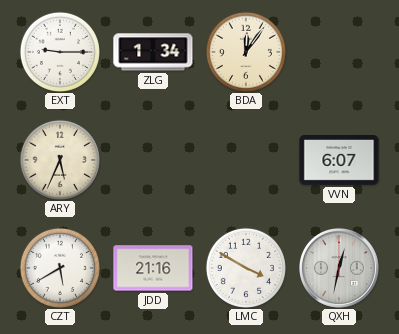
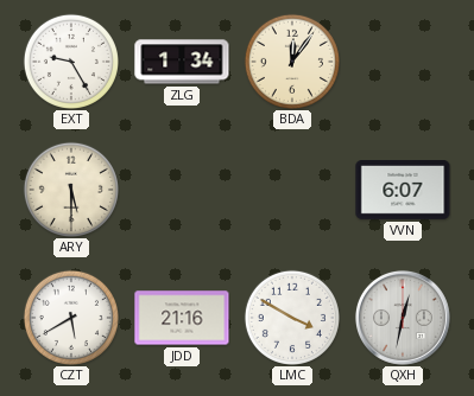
EXT: 9:15 -> 9:25 (71, 62)
ARY: 5:34 -> 5:30 (71, 190)
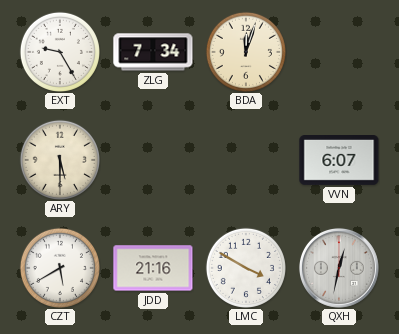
ZLG: 1:34 -> 7:34 (153, 52)
BDA: 12:06 -> 12:03 (246, 52)
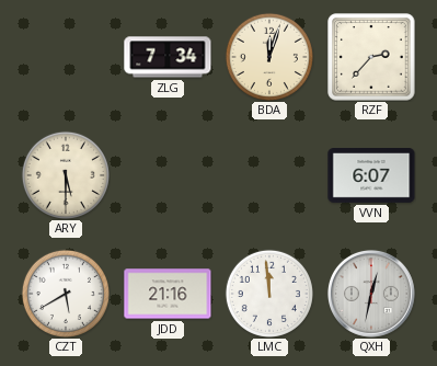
EXT: 9:25 -> none (60, 52)
RZF: none -> 2:37 (371, 57)
LMC: 3:50 -> 11:59 (269, 294)
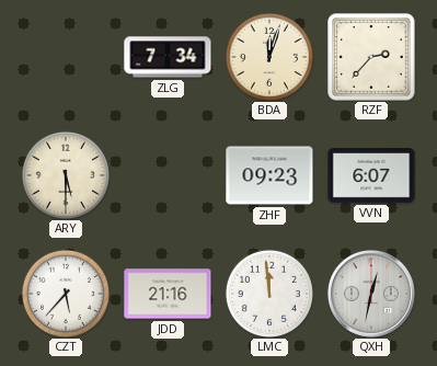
ZHF: none -> 09:23 (269, 175)
CZT: 5:40 -> 5:37 (66, 294)
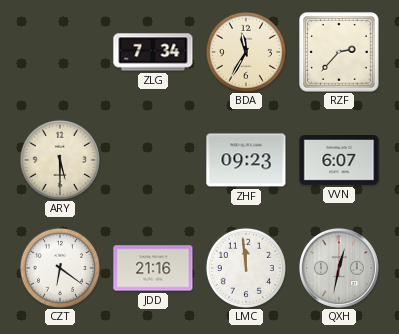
BDA: 12:03 -> 11:35 (246, 52)
CZT: 5:37 -> 6:21 (60, 268)
